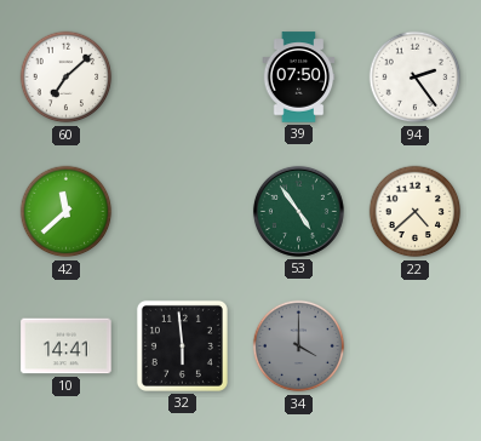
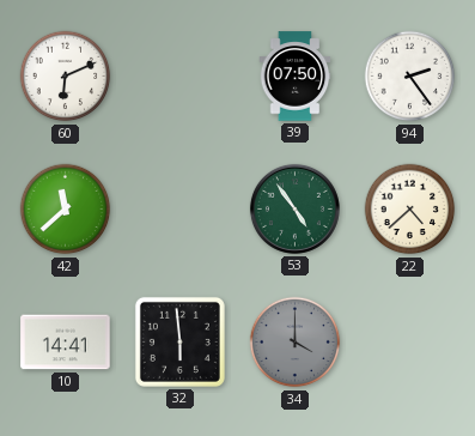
60: 7:08 -> 6:11 (66, 77)
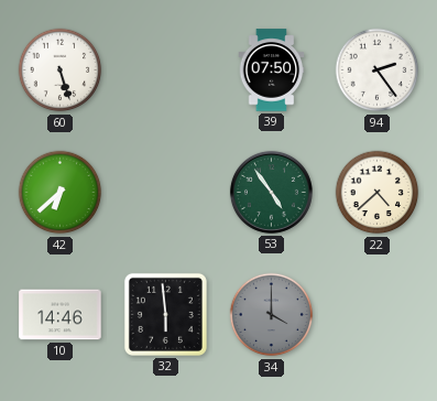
60: 6:11 -> 5:27 (61, 71)
42: 11:38 -> 6:38 (61, 193)
10: 14:41 -> 14:46 (61, 315)
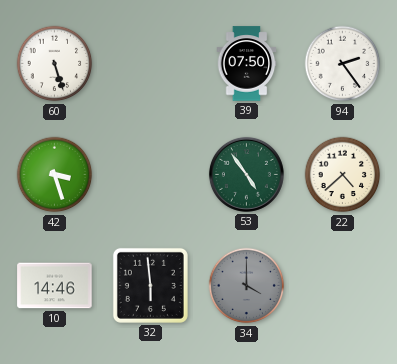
42: 6:38 -> 3:27 (55, 175)
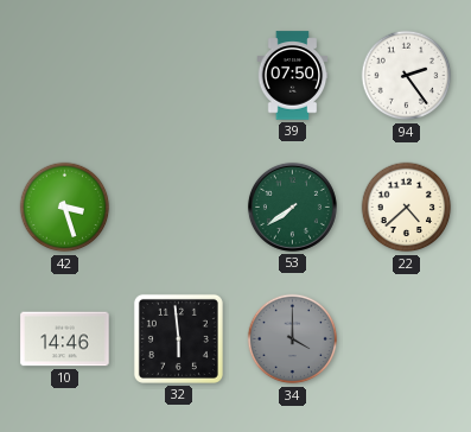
60: 5:27 -> none (55, 64)
53: 4:54 -> 7:39 (292, 207)
